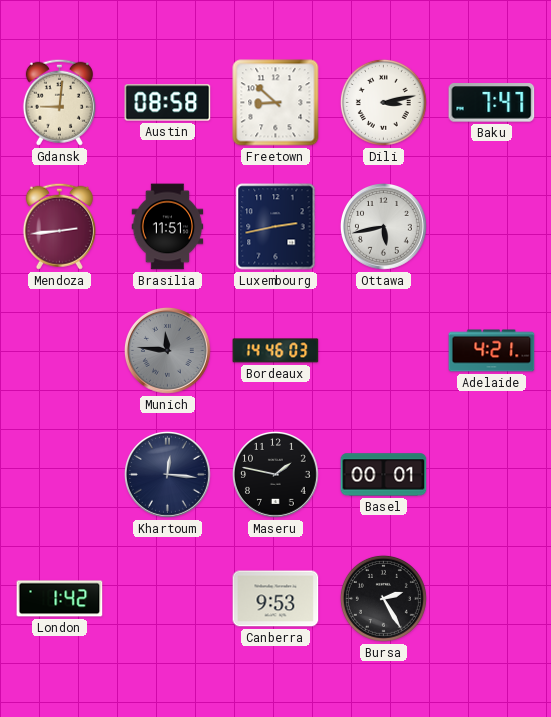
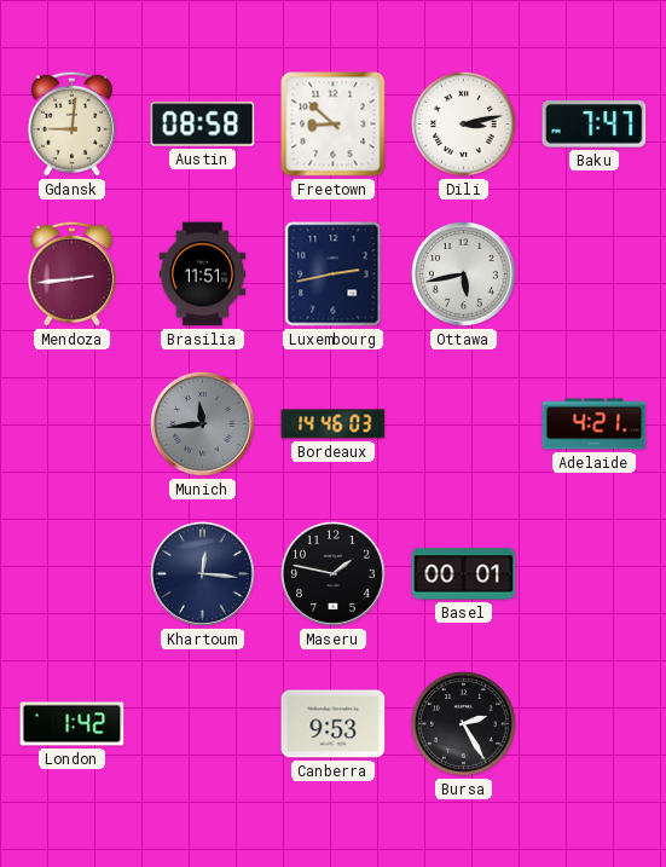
Munich: 11:46 -> 11:44 (203, 424)
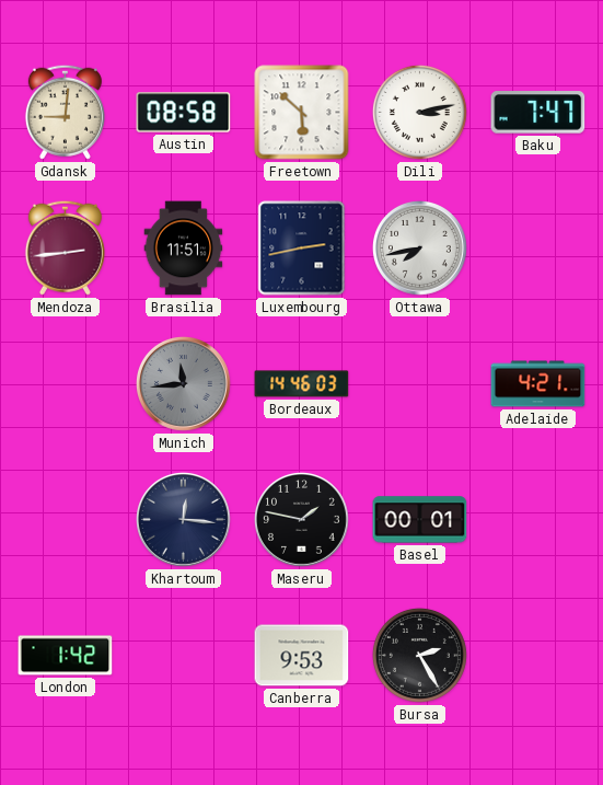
Freetown: 8:52 -> 5:52 (302, 113)
Ottawa: 5:43 -> 7:43 (420, 249)
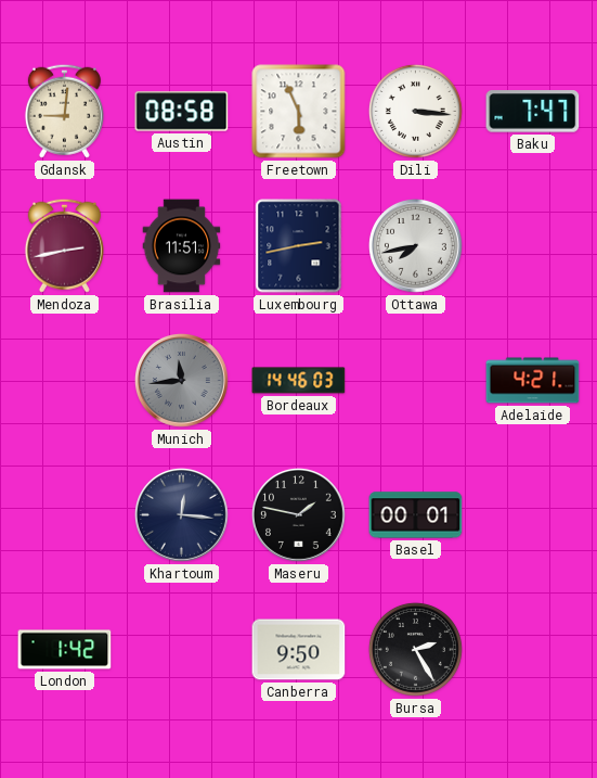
Freetown: 5:52 -> 5:56 (299, 112)
Dili: 3:13 -> 3:16 (415, 111)
Mendoza: 2:44 -> 2:43 (64, 245)
Canberra: 9:53 -> 9:50 (299, 650)
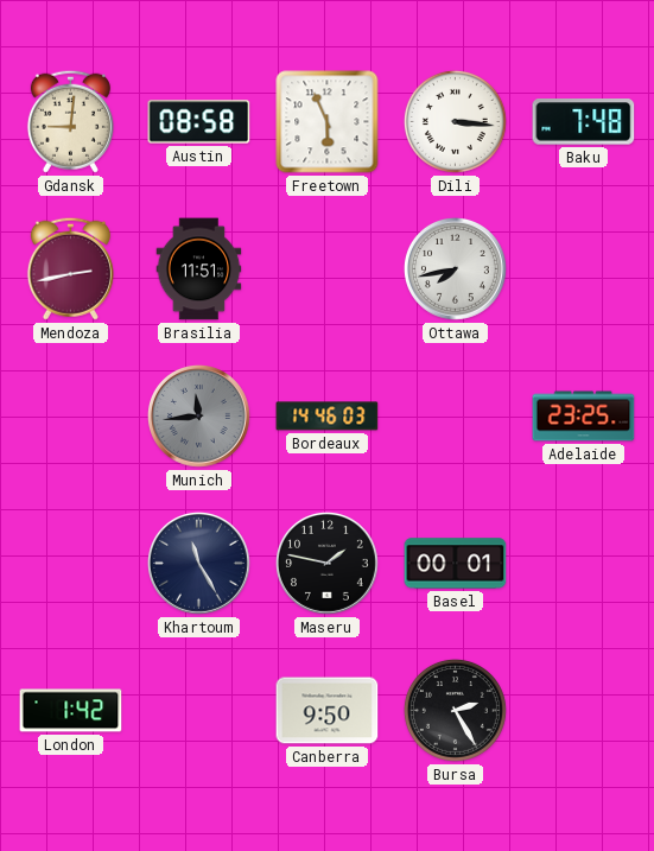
Baku: 7:47 -> 7:48 (584, 122)
Luxembourg: 2:43 -> none (299, 246)
Adelaide: 4:21 -> 23:25 (584, 417)
Khartoum: 12:16 -> 11:25 (199, 564)
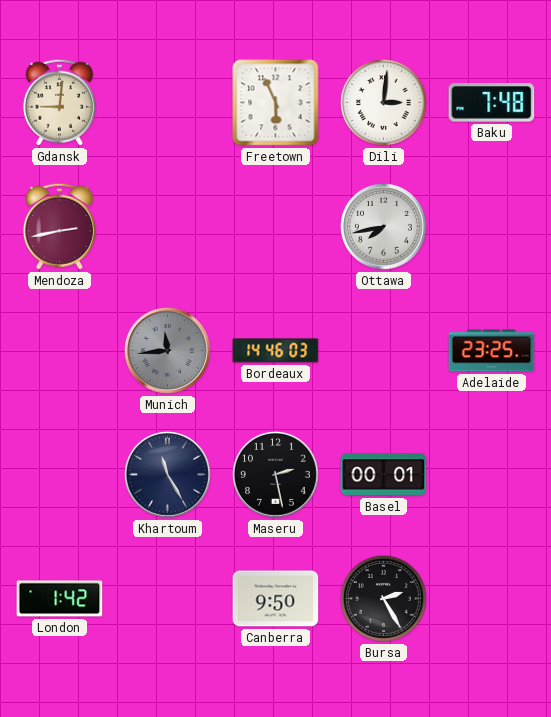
Austin: 08:58 -> none (199, 122)
Dili: 3:16 -> 3:01 (383, 102)
Brasilia: 11:51 -> none (199, 269)
Maseru: 1:47 -> 2:28 (276, 475)
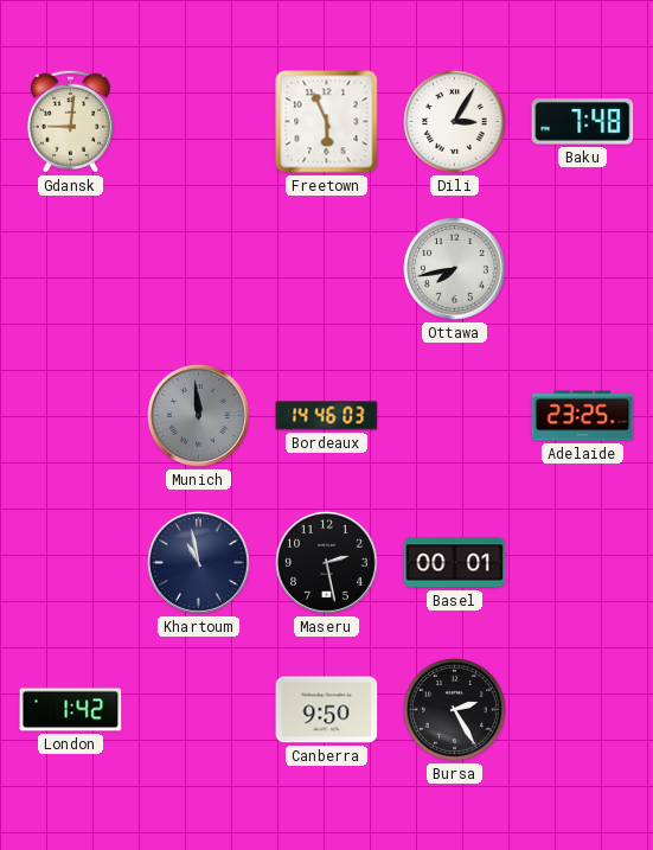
Dili: 3:01 -> 3:05 (454, 121)
Mendoza: 2:43 -> none (59, 226)
Munich: 11:44 -> 11:59 (199, 416)
Khartoum: 11:25 -> 10:58 (199, 563)
